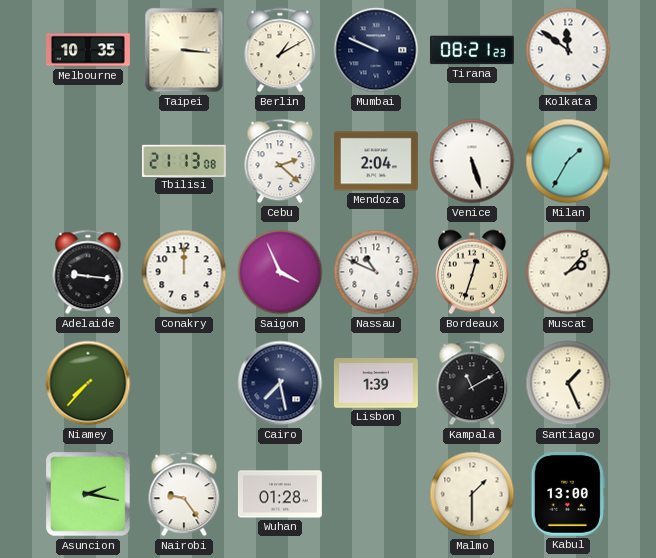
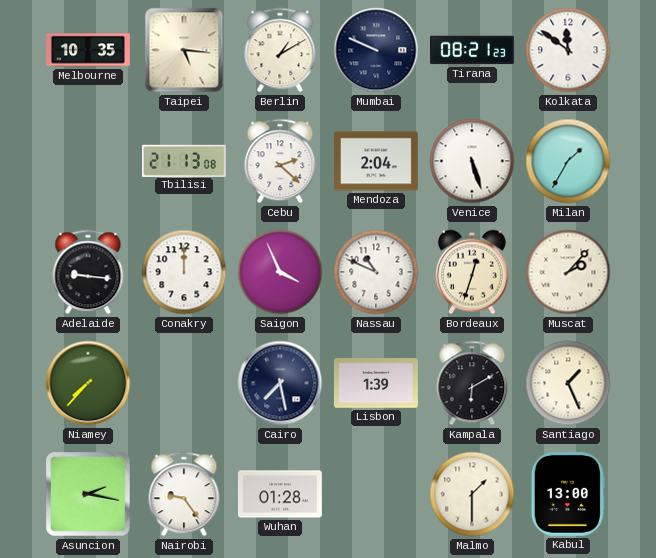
Taipei: 3:16 -> 5:16 (184, 50)
Kampala: 11:10 -> 6:10 (472, 383)
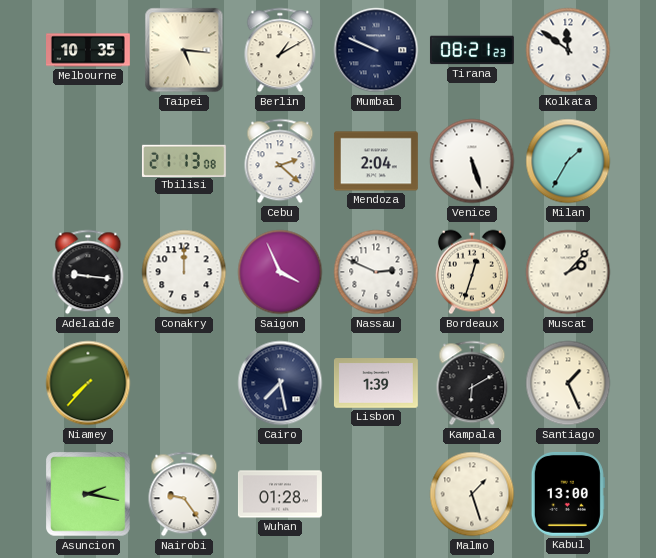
Nassau: 10:49 -> 2:49 (376, 272)
Malmo: 1:30 -> 1:27 (472, 494)
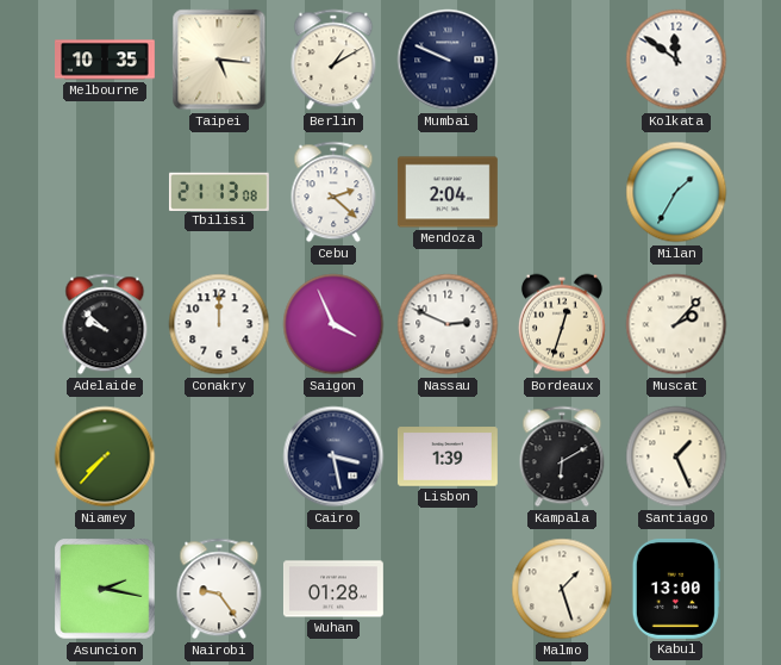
Tirana: 08:21 -> none (472, 50)
Venice: 5:27 -> none (472, 161)
Adelaide: 9:16 -> 9:52 (105, 324)
Cairo: 7:28 -> 3:28 (333, 456)
